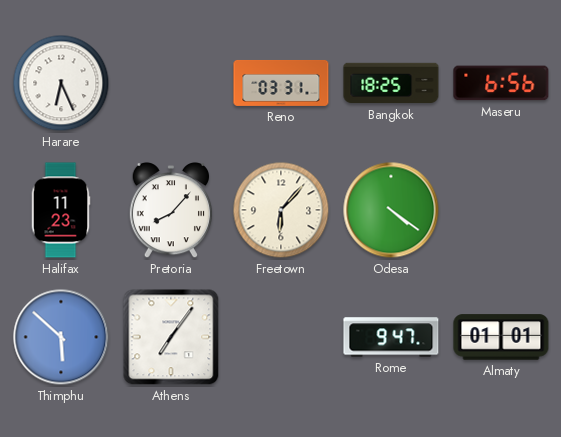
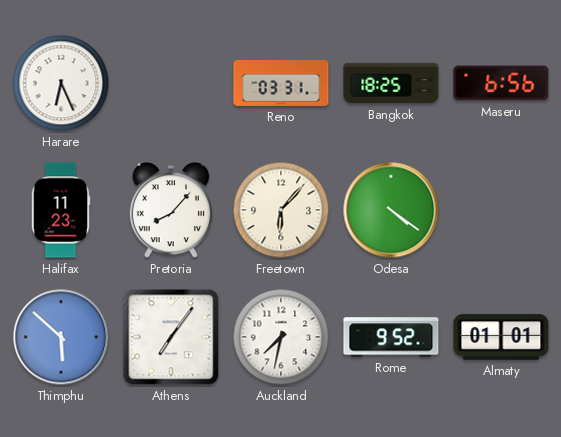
Auckland: none -> 7:32 (281, 337)
Rome: 9:47 -> 9:52 (391, 337)
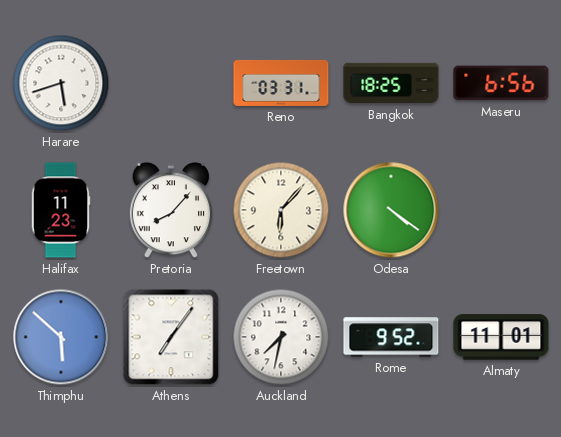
Harare: 6:26 -> 5:42 (61, 83)
Almaty: 01:01 -> 11:01 (501, 337)
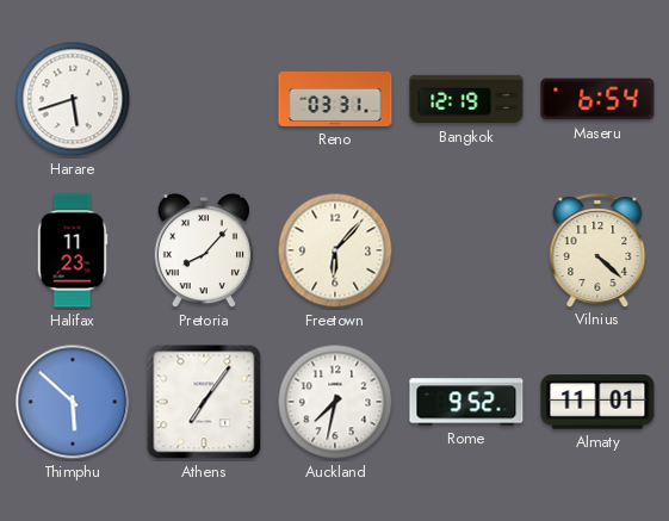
Bangkok: 18:25 -> 12:19 (466, 99)
Maseru: 6:56 -> 6:54 (597, 99)
Odesa: 4:21 -> none (391, 210)
Vilnius: none -> 4:22 (597, 250)
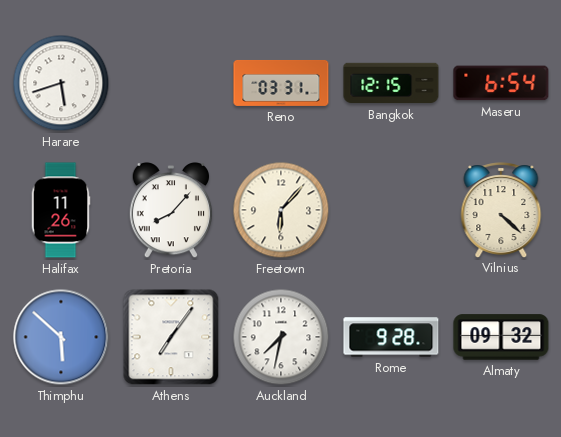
Bangkok: 12:19 -> 12:15 (391, 83)
Halifax: 11:23 -> 11:26 (61, 210)
Rome: 9:52 -> 9:28 (391, 337)
Almaty: 11:01 -> 09:32 (501, 337)
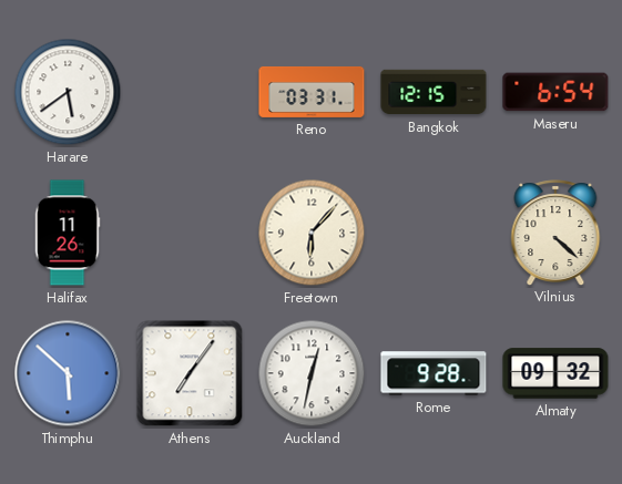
Harare: 5:42 -> 5:39 (68, 92)
Pretoria: 8:07 -> none (170, 210)
Auckland: 7:32 -> 12:32 (312, 373)
